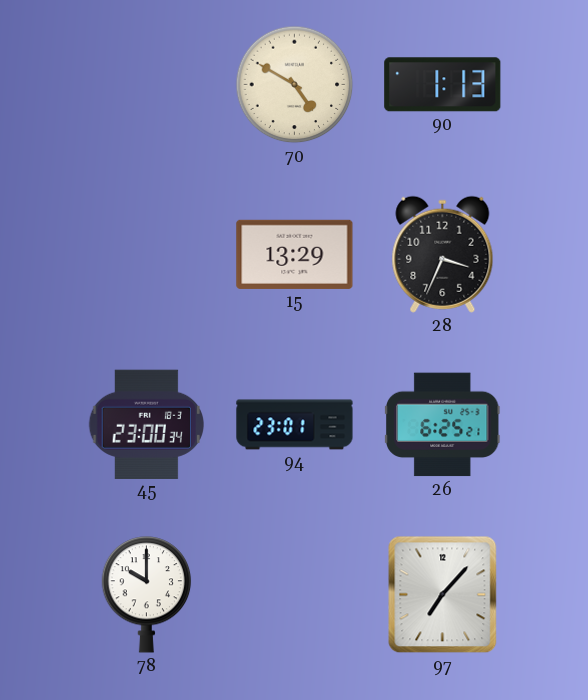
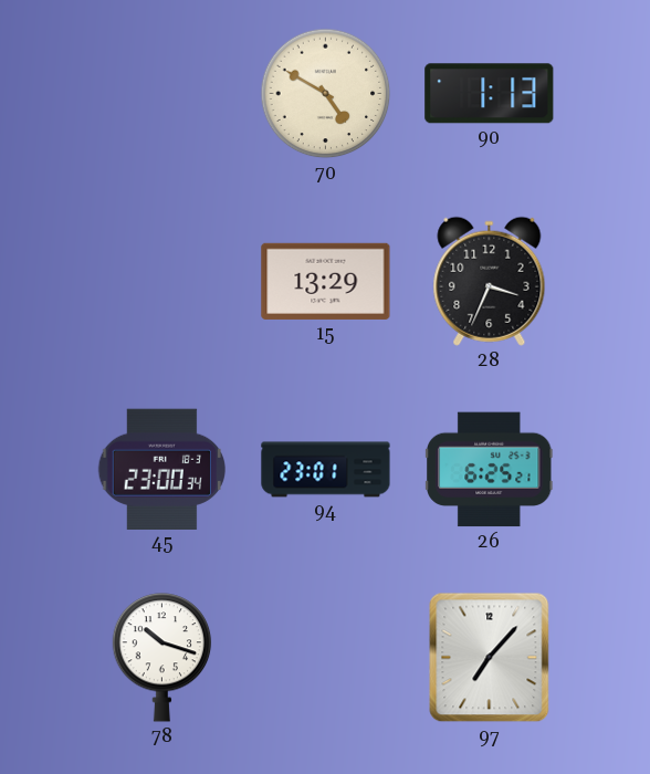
78: 10:00 -> 10:18 (162, 658)
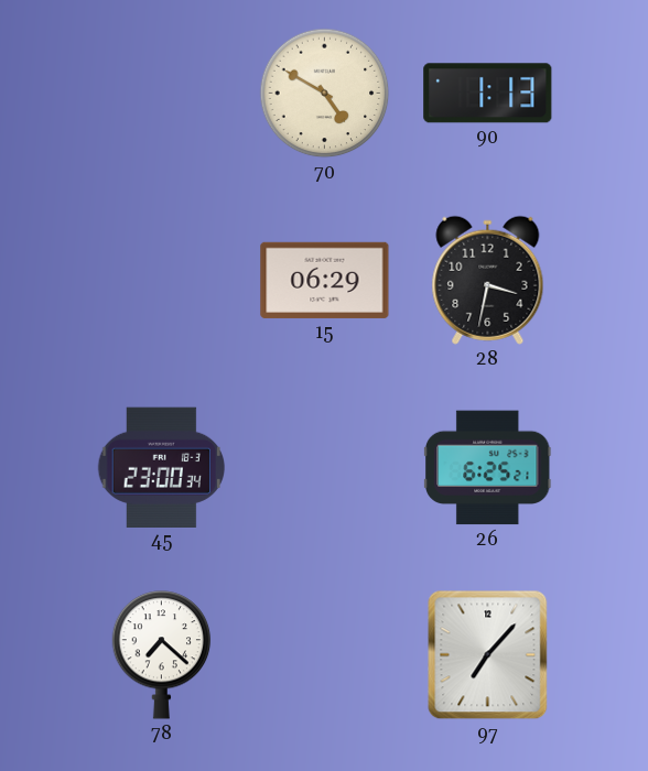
15: 13:29 -> 06:29 (325, 280)
28: 3:34 -> 3:32 (488, 280)
94: 23:01 -> none (326, 470)
78: 10:18 -> 7:22 (162, 655)
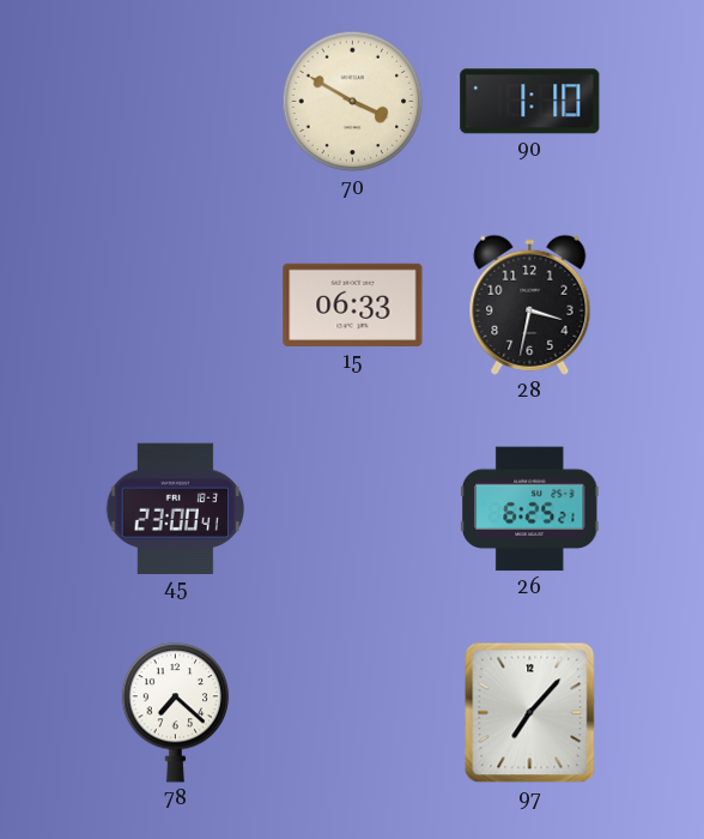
70: 4:50 -> 3:50 (353, 102)
90: 1:13 -> 1:10 (530, 102)
15: 06:29 -> 06:33 (353, 304)
45: 23:00:34 -> 23:00:41 (175, 508)
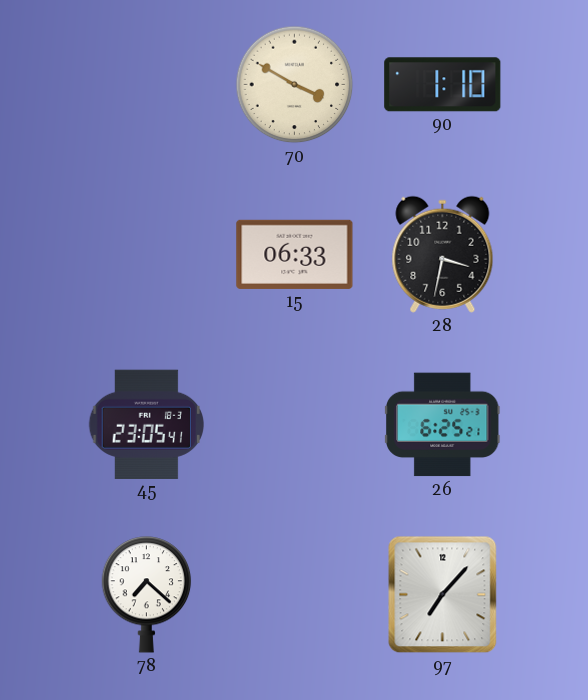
45: 23:00 -> 23:05 (146, 424)
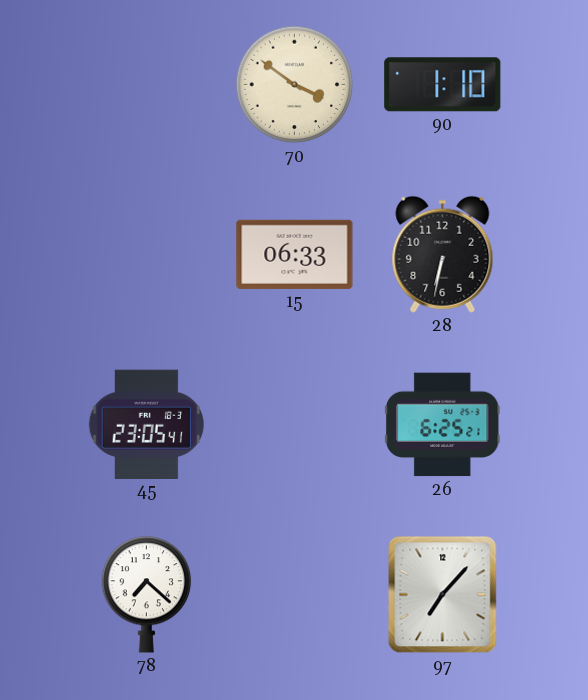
70: 3:50 -> 3:51 (295, 85)
28: 3:32 -> 6:32 (443, 254)
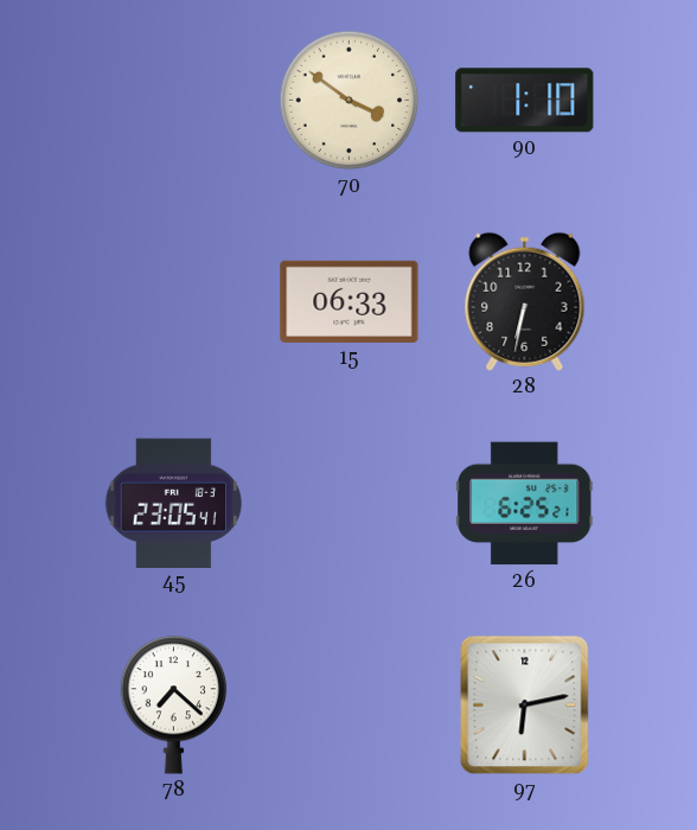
97: 7:07 -> 6:13 (525, 705)
